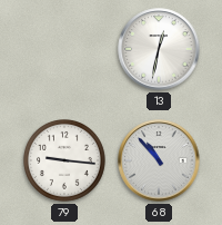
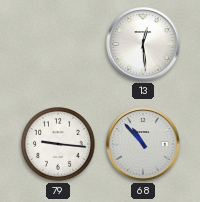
13: 12:32 -> 12:29 (143, 44)
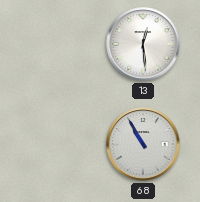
79: 9:16 -> none (59, 145)
68: 10:53 -> 10:55 (143, 144)
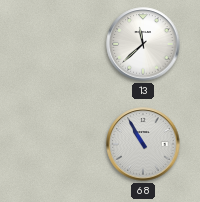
13: 12:29 -> 11:38 (143, 44)
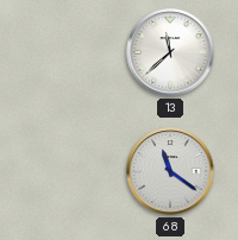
68: 10:55 -> 11:21 (170, 171)
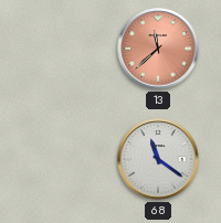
13 dial: white -> salmon (158, 49)
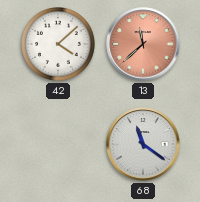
42: none -> 4:08 (59, 45)
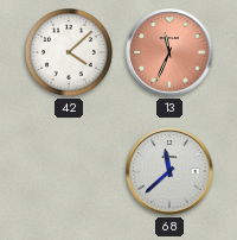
13: 11:38 -> 11:34 (169, 52)
68: 11:21 -> 11:38 (169, 171)
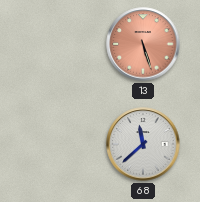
42: 4:08 -> none (70, 53)
13: 11:34 -> 5:27 (143, 44)
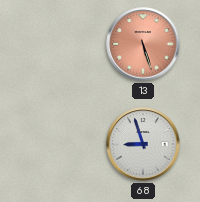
68: 11:38 -> 8:57 (143, 144)
